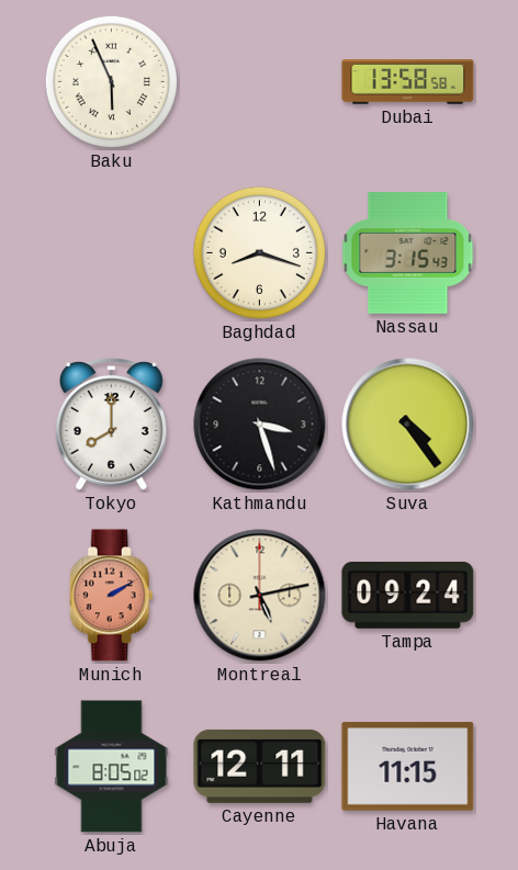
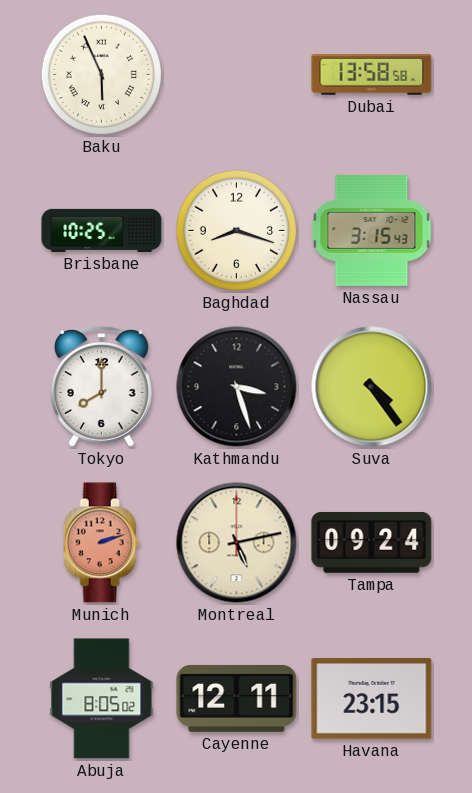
Brisbane: none -> 10:25 (102, 230)
Munich: 2:10 -> 2:12 (101, 543)
Havana: 11:15 -> 23:15 (372, 699)
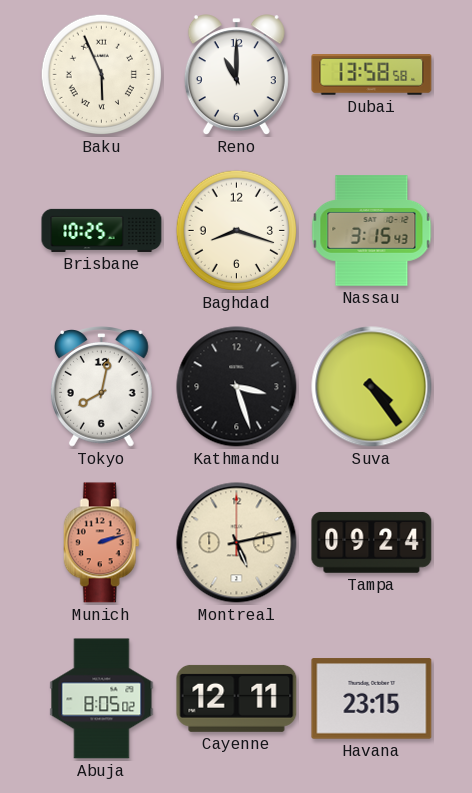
Reno: none -> 11:00 (236, 75)
Tokyo: 8:00 -> 8:02 (101, 387)
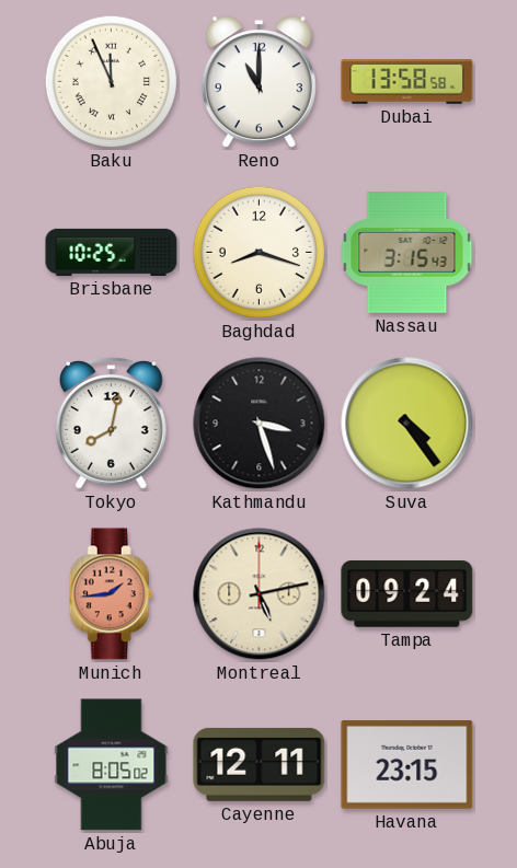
Baku: 5:56 -> 11:56 (112, 82)
Munich: 2:12 -> 1:44 (111, 594)
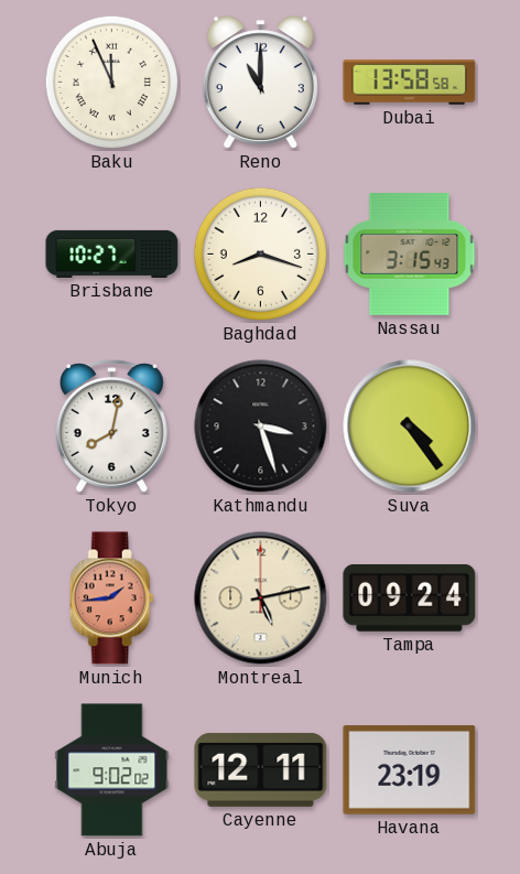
Brisbane: 10:25 -> 10:27 (112, 253)
Abuja: 8:05 -> 9:02 (112, 770)
Havana: 23:15 -> 23:19 (410, 770)
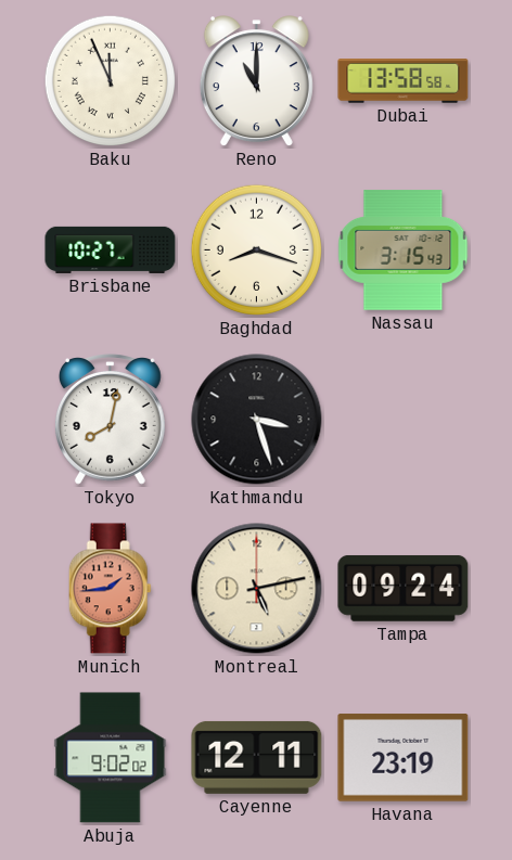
Suva: 4:24 -> none (410, 427)
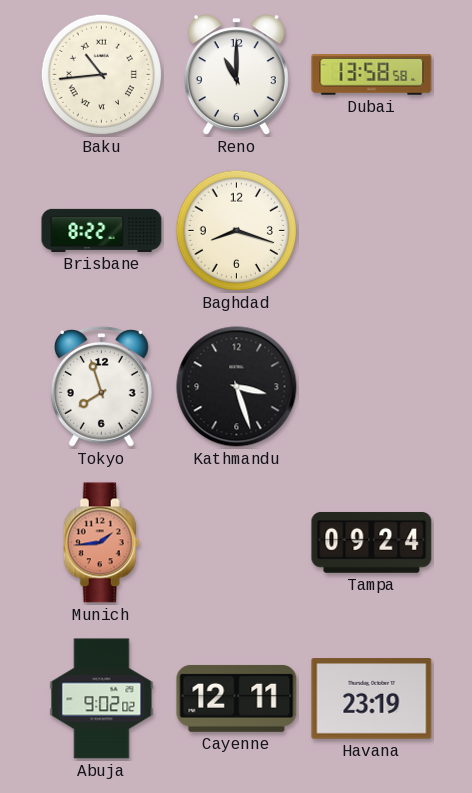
Baku: 11:56 -> 10:44 (102, 75)
Brisbane: 10:27 -> 8:22 (102, 230)
Nassau: 3:15 -> none (404, 251)
Tokyo: 8:02 -> 7:57 (101, 387)
Montreal: 5:13 -> none (257, 589)
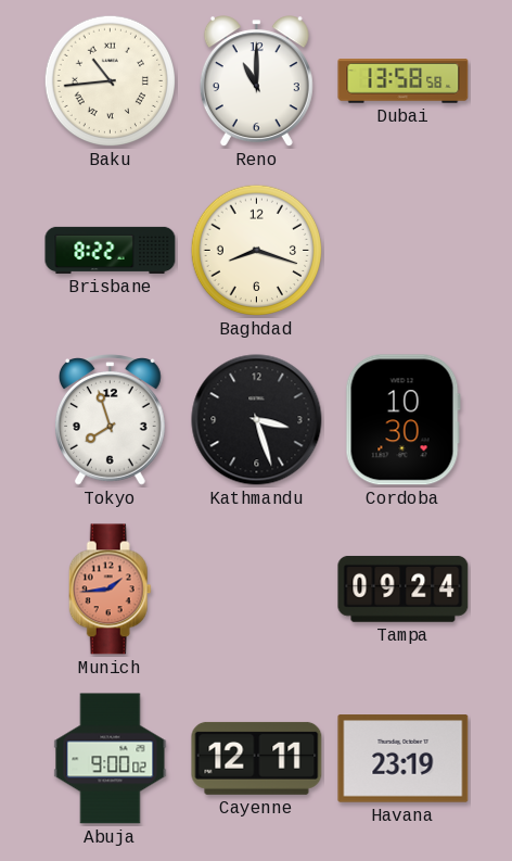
Cordoba: none -> 10:30 (402, 420)
Abuja: 9:02 -> 9:00 (111, 759)
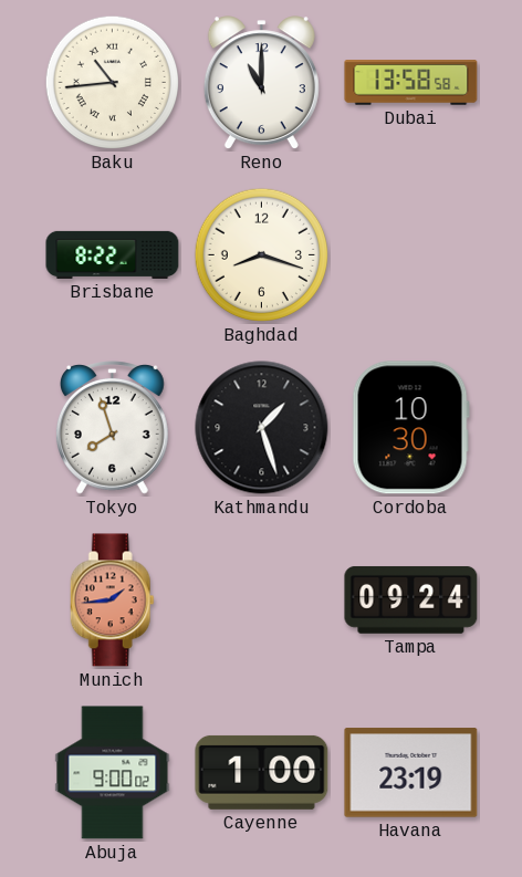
Kathmandu: 3:27 -> 1:27 (262, 428)
Cayenne: 12:11 -> 1:00 (262, 772)
